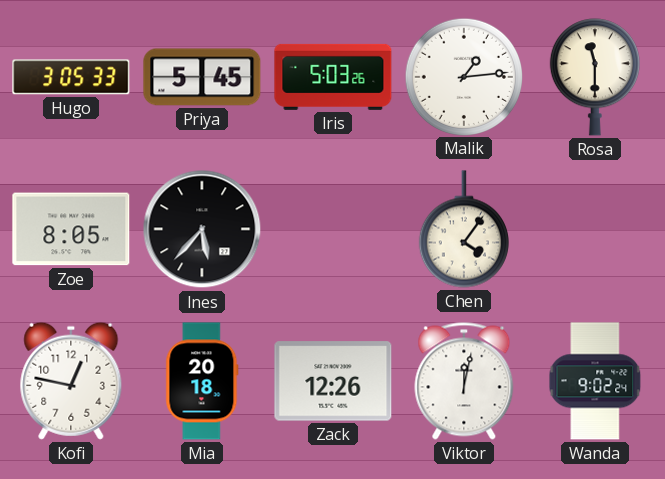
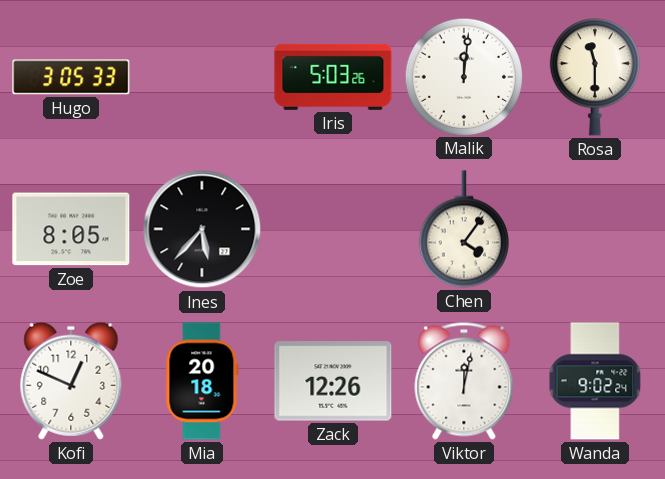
Priya: 5:45 -> none (202, 77)
Malik: 1:14 -> 12:01 (463, 76)
Kofi: 12:47 -> 12:49 (71, 381)
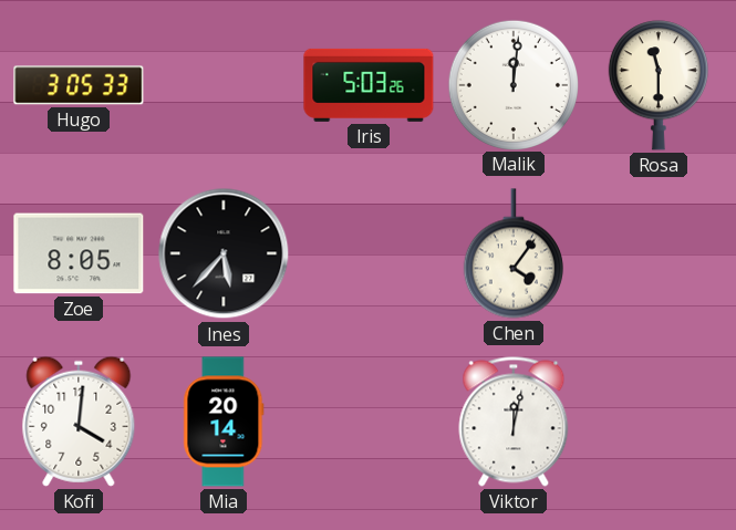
Kofi: 12:49 -> 4:01 (79, 422)
Mia: 20:18 -> 20:14 (224, 422)
Zack: 12:26 -> none (333, 381)
Wanda: 9:02 -> none (595, 381)
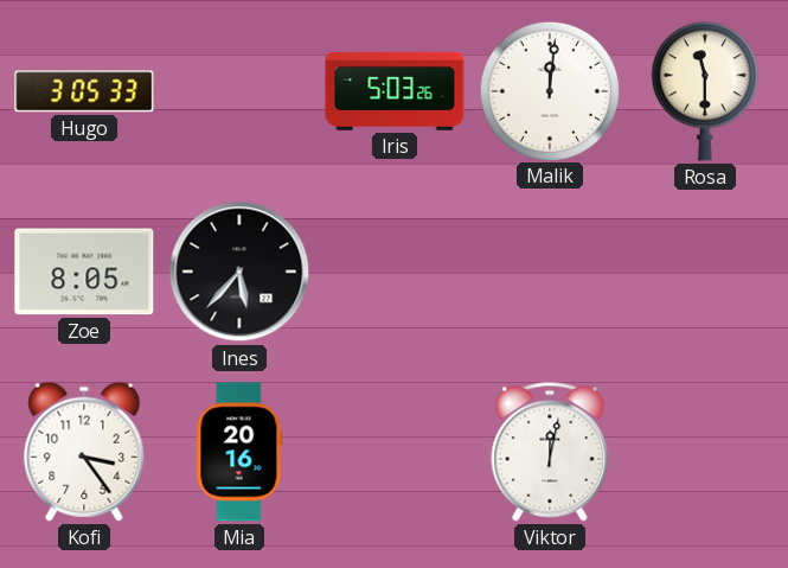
Chen: 4:06 -> none (514, 253)
Kofi: 4:01 -> 3:24 (84, 452)
Mia: 20:14 -> 20:16 (239, 452)
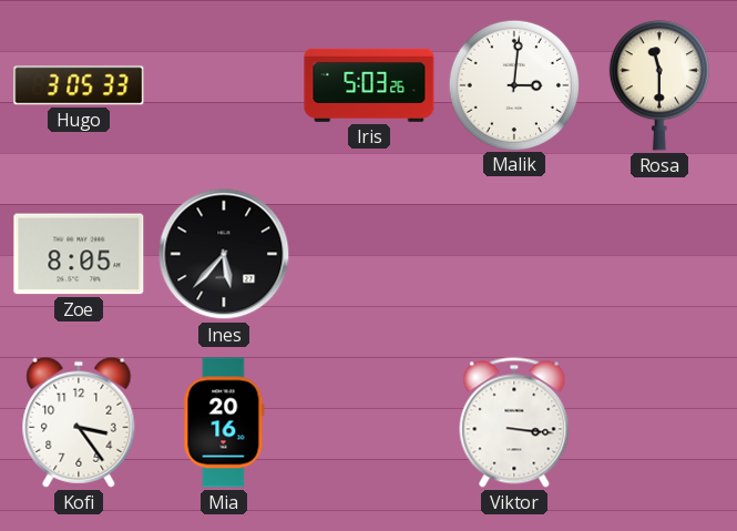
Malik: 12:01 -> 3:01 (513, 84)
Viktor: 12:02 -> 3:16 (514, 422)
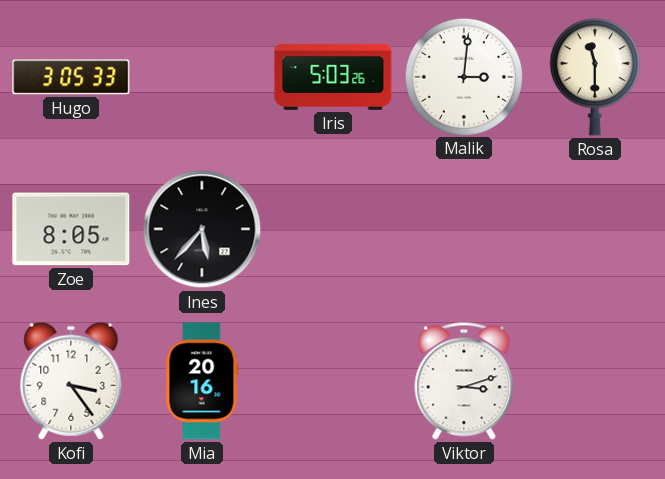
Viktor: 3:16 -> 3:12 (464, 381)
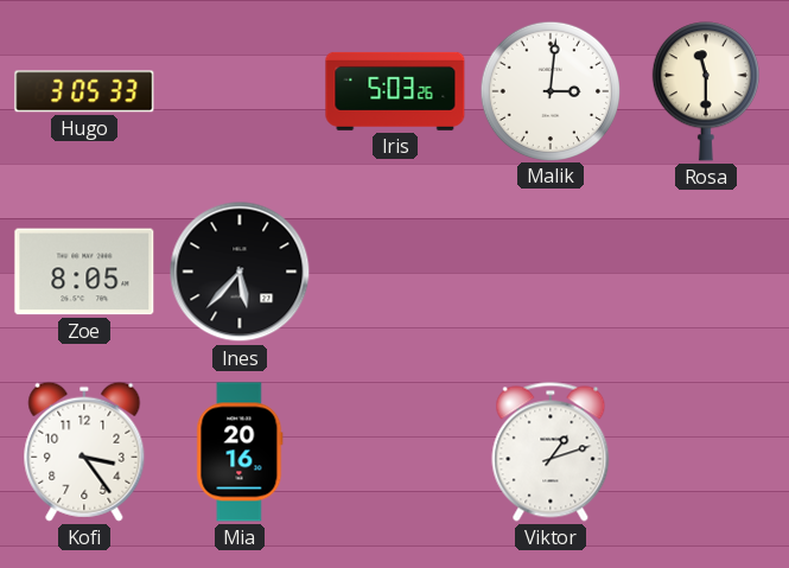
Viktor: 3:12 -> 1:12 (551, 452)
